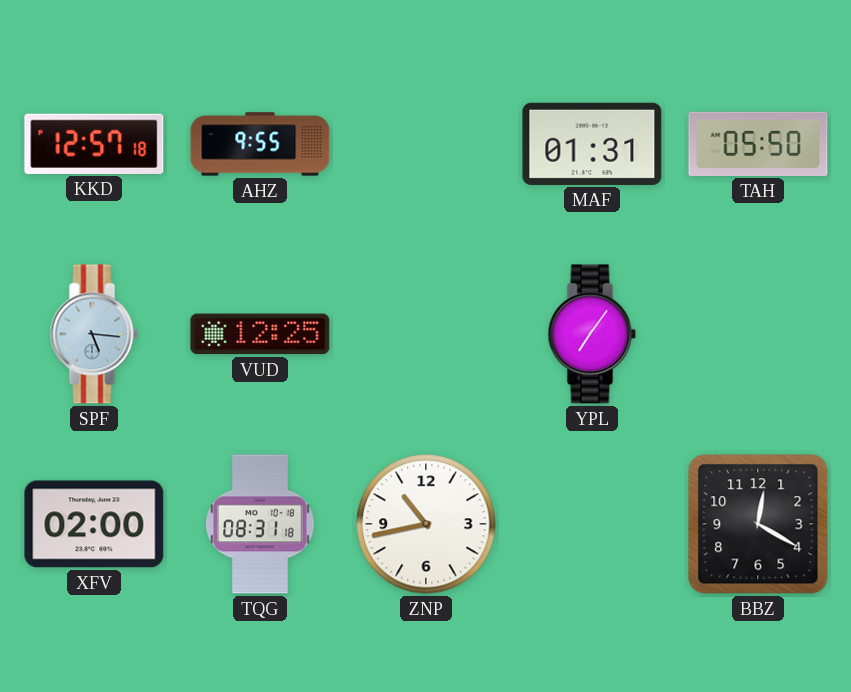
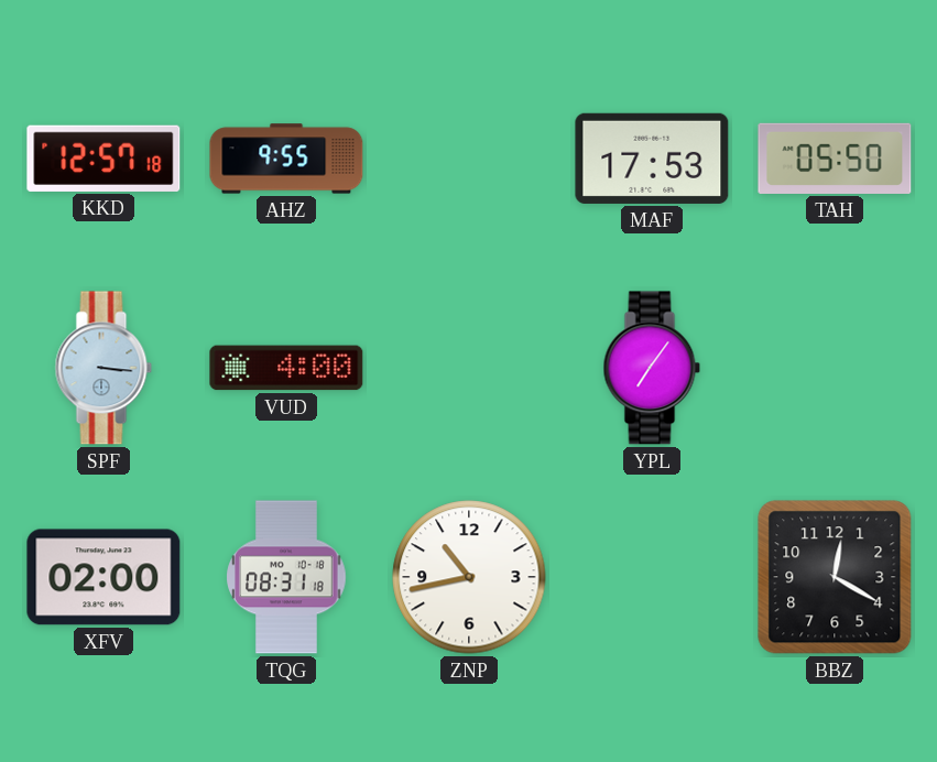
MAF: 01:31 -> 17:53 (652, 159)
SPF: 5:16 -> 3:16 (103, 368)
VUD: 12:25 -> 4:00 (286, 368)
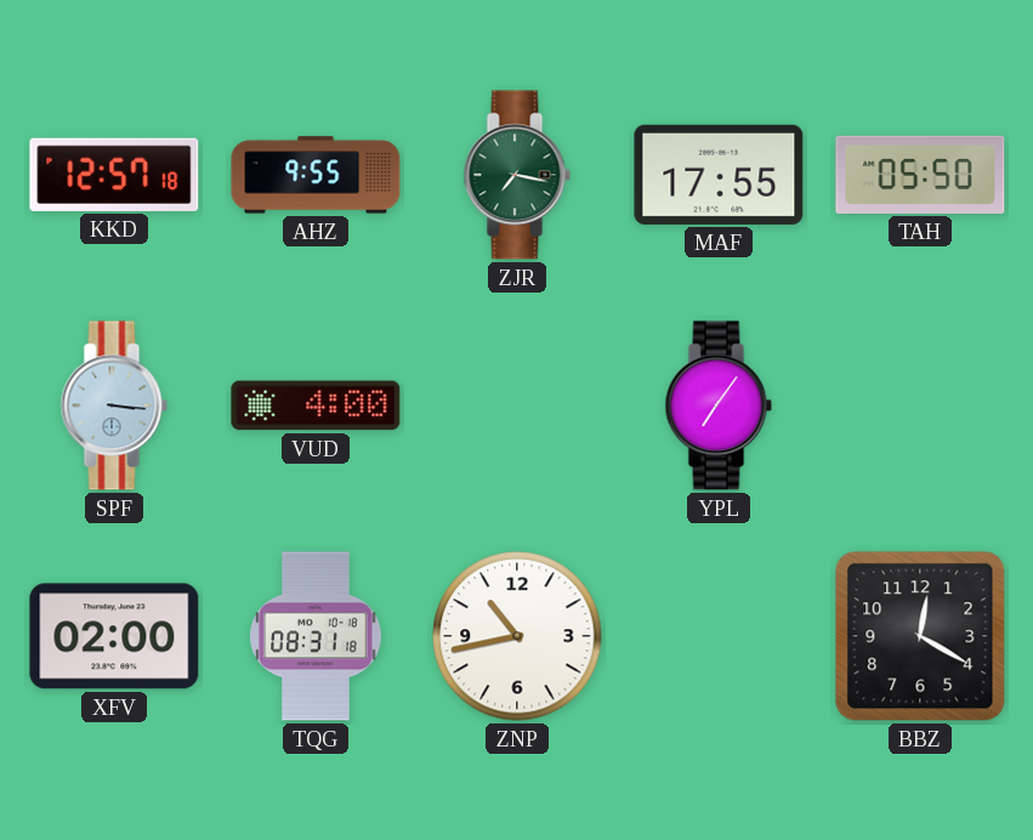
ZJR: none -> 7:17 (517, 175)
MAF: 17:53 -> 17:55 (719, 175)
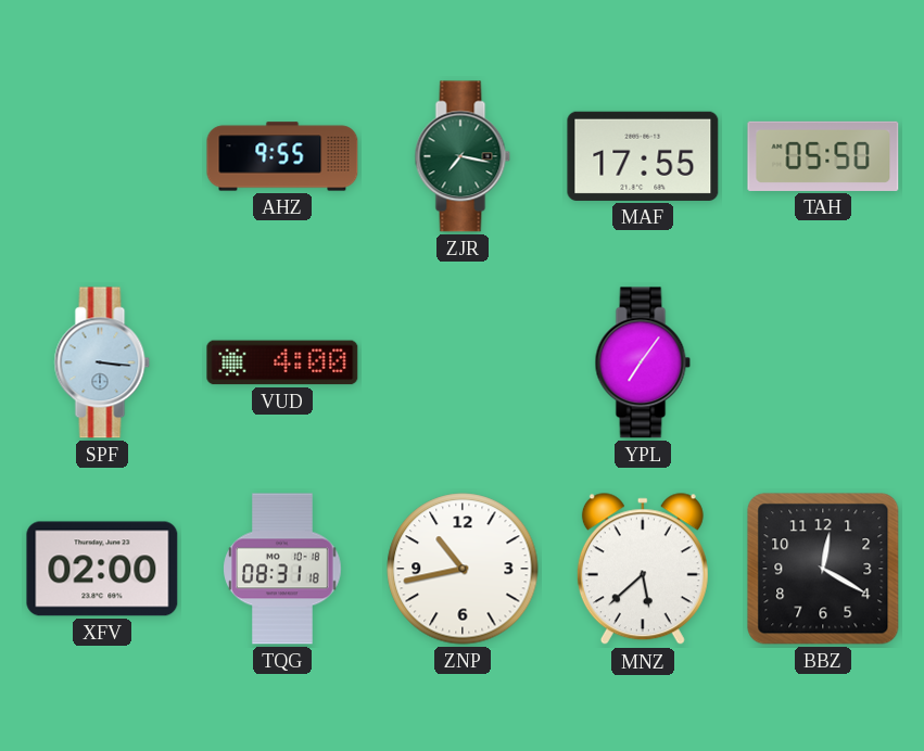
KKD: 12:57 -> none (114, 175)
MNZ: none -> 5:38 (643, 570)
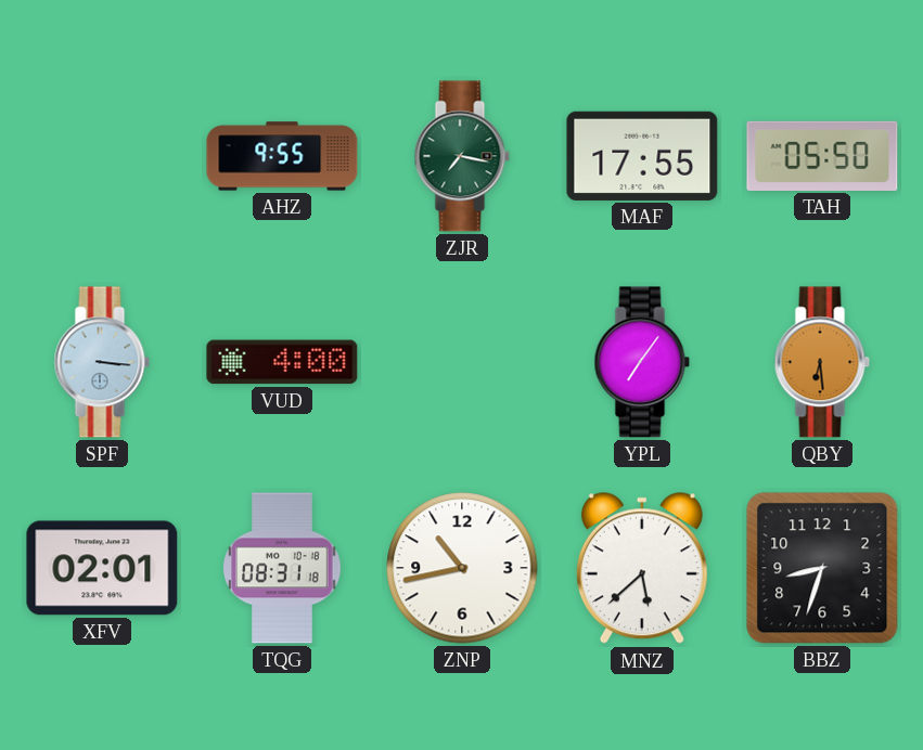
QBY: none -> 6:29 (822, 362)
XFV: 02:00 -> 02:01 (102, 568)
BBZ: 12:20 -> 8:33 (822, 568)
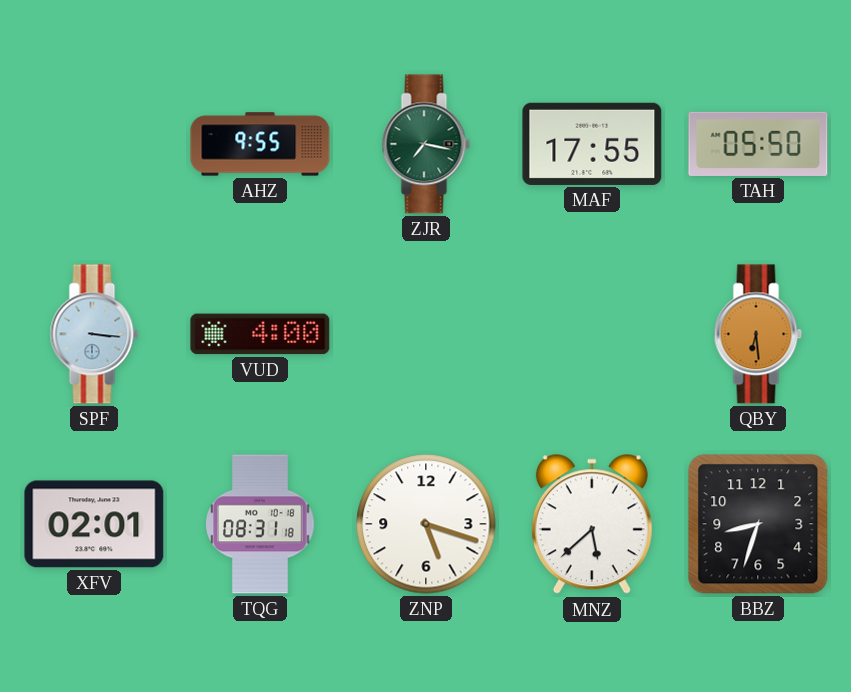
YPL: 7:06 -> none (642, 362)
ZNP: 10:43 -> 5:18 (426, 524)
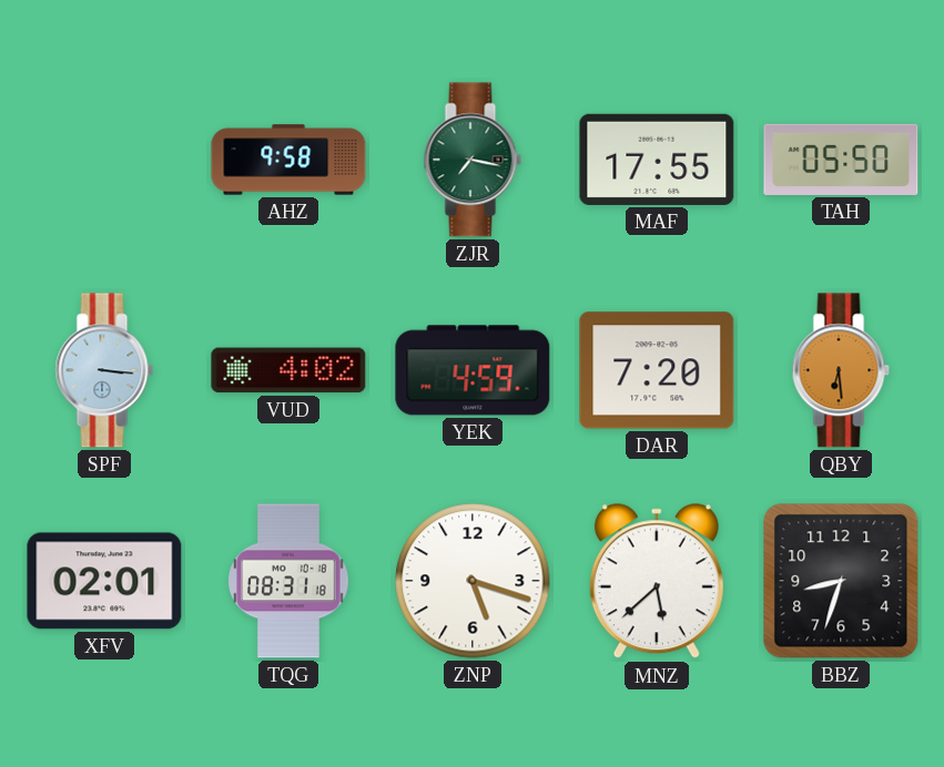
AHZ: 9:55 -> 9:58 (288, 160)
VUD: 4:00 -> 4:02 (288, 370)
YEK: none -> 4:59 (473, 370)
DAR: none -> 7:20 (657, 370)
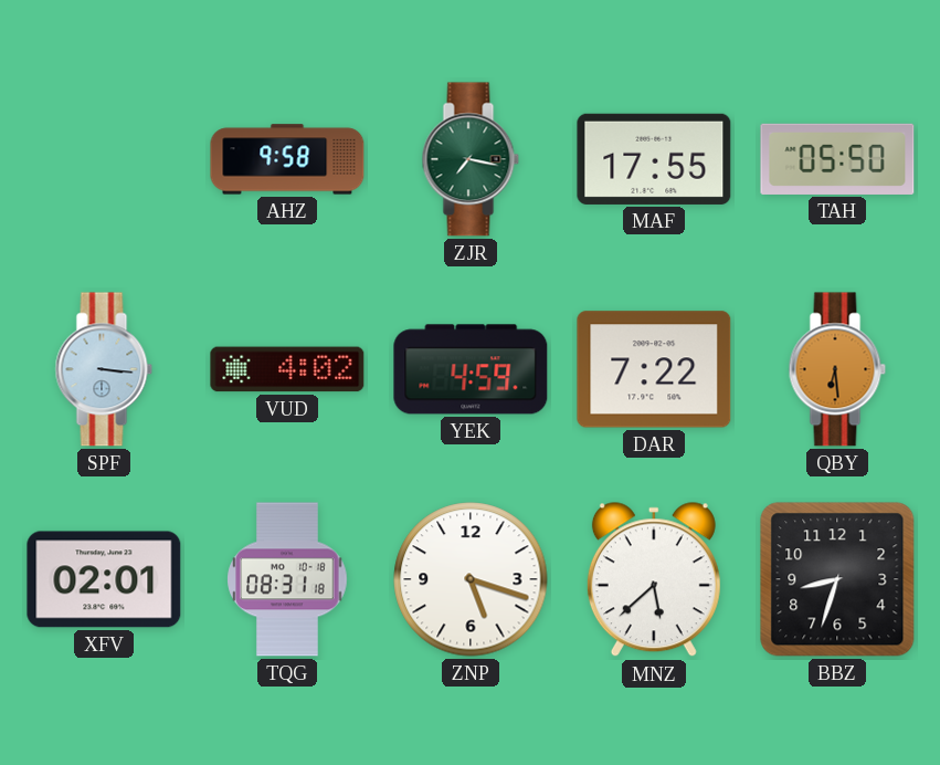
DAR: 7:20 -> 7:22 (654, 369)
